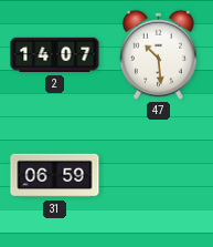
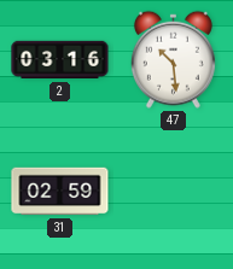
2: 14:07 -> 03:16 (60, 60)
31: 06:59 -> 02:59 (60, 192)
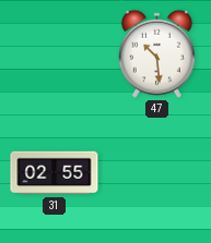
2: 03:16 -> none (60, 60)
31: 02:59 -> 02:55 (55, 173)
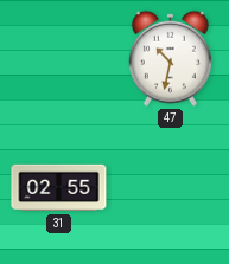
47: 10:29 -> 10:32 (170, 58)
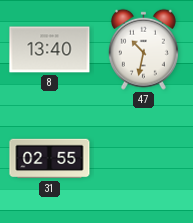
8: none -> 13:40 (50, 50)
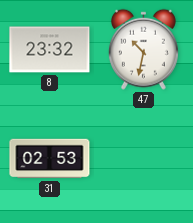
8: 13:40 -> 23:32 (50, 50)
31: 02:55 -> 02:53 (50, 159)
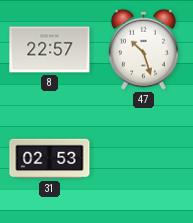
8: 23:32 -> 22:57 (50, 50)
47: 10:32 -> 10:27 (143, 49)
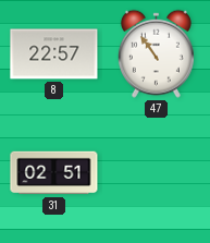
47: 10:27 -> 10:54 (156, 53)
31: 02:53 -> 02:51 (54, 173)
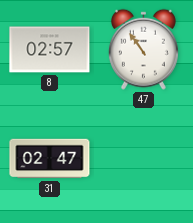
8: 22:57 -> 02:57 (50, 50)
31: 02:51 -> 02:47 (50, 159)
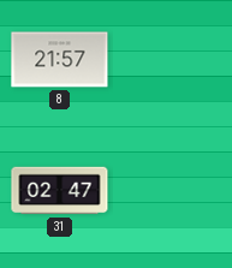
8: 02:57 -> 21:57 (60, 60)
47: 10:54 -> none (143, 49)
